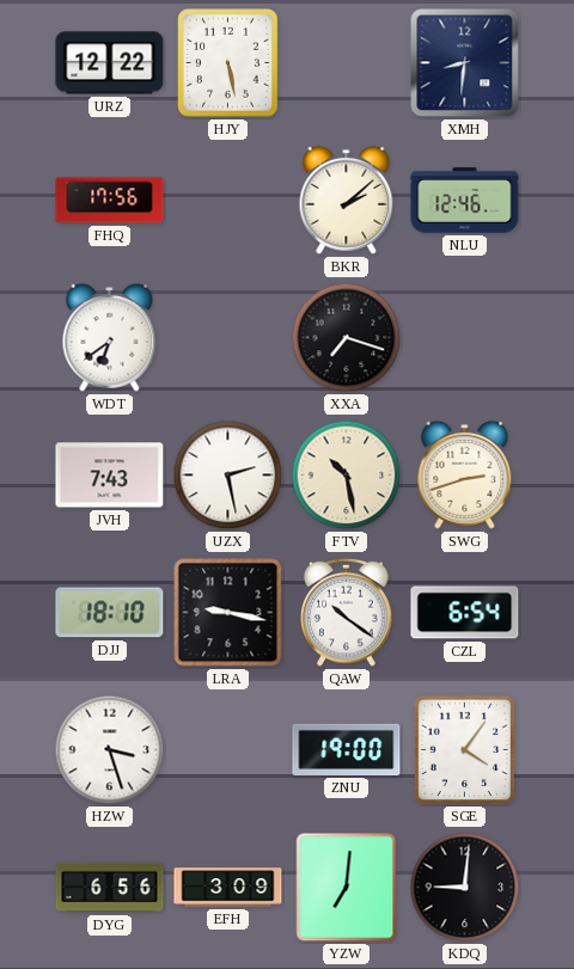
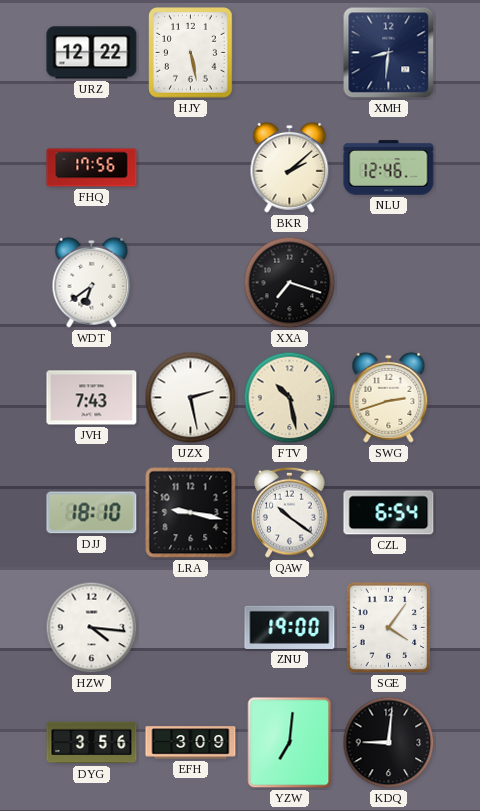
HZW: 3:27 -> 4:16 (92, 628)
DYG: 6:56 -> 3:56 (92, 743)
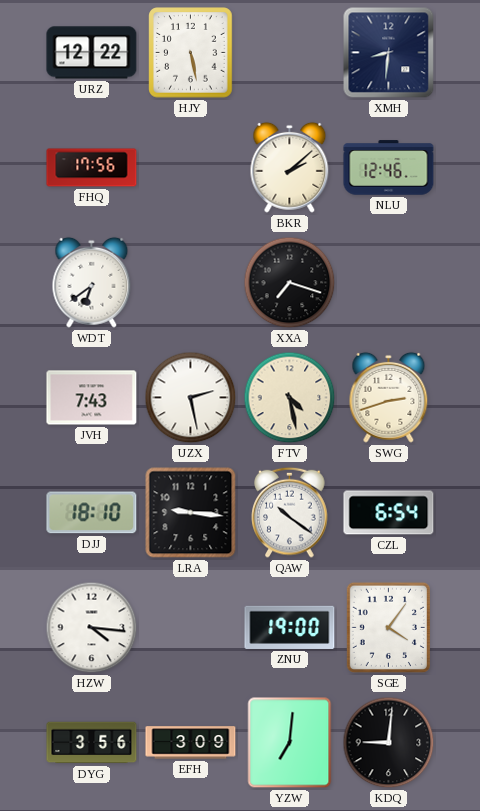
FTV: 10:28 -> 4:28 (290, 398)
LRA: 9:17 -> 9:16 (191, 513)
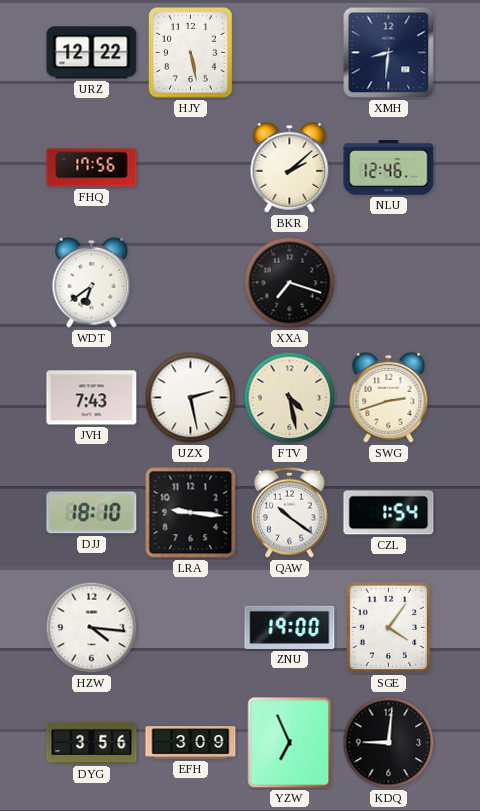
CZL: 6:54 -> 1:54 (389, 513)
YZW: 7:01 -> 6:56 (290, 743)
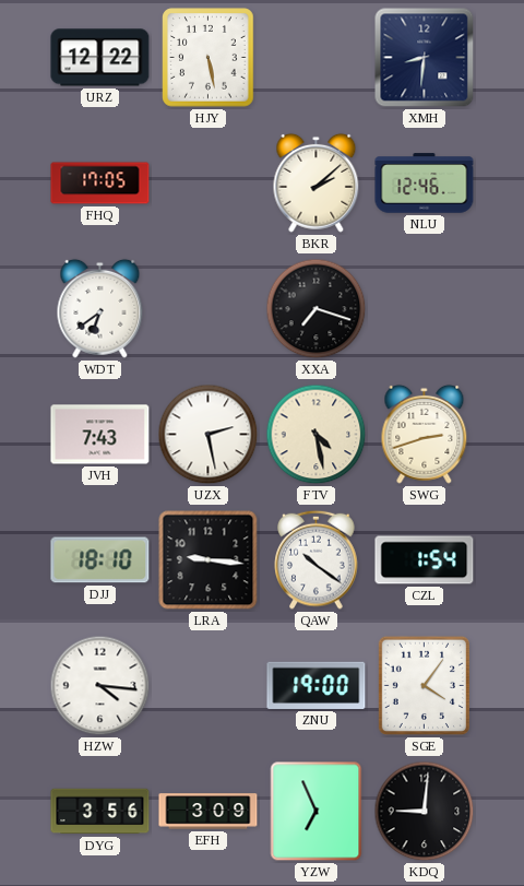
FHQ: 17:56 -> 17:05 (100, 184)
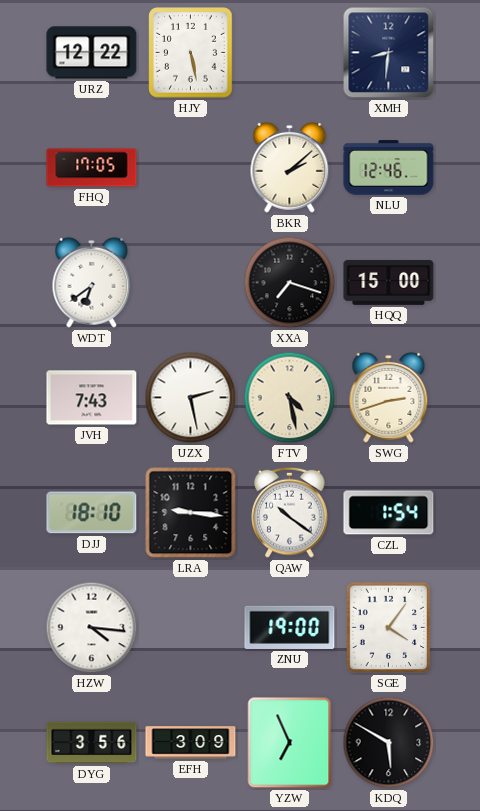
HQQ: none -> 15:00 (389, 283)
KDQ: 9:01 -> 5:50 (389, 743)
